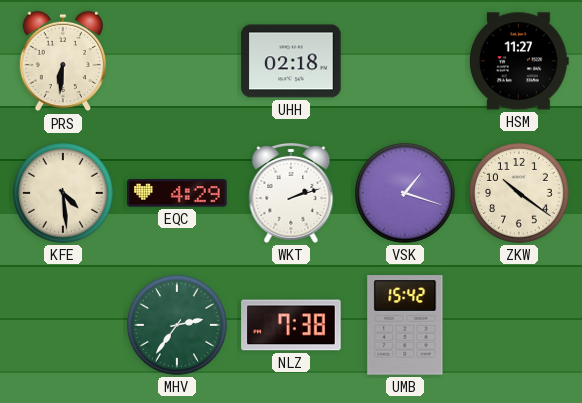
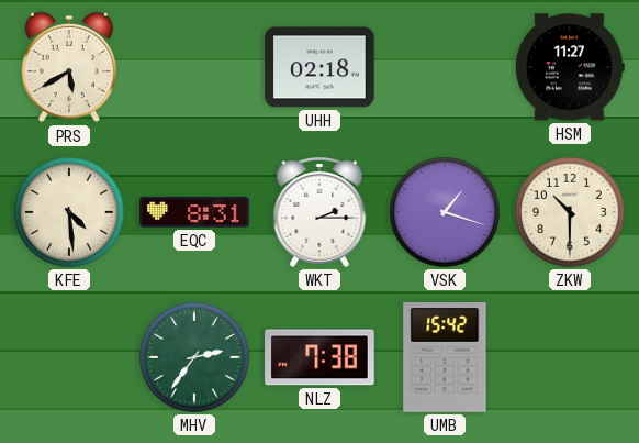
PRS: 6:31 -> 5:40 (68, 67)
EQC: 4:29 -> 8:31 (194, 212)
WKT: 2:12 -> 2:15 (319, 212)
ZKW: 10:21 -> 10:30 (571, 213)
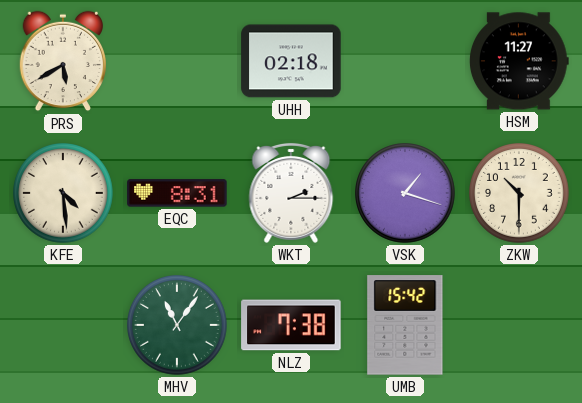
MHV: 2:36 -> 11:06 (178, 326)
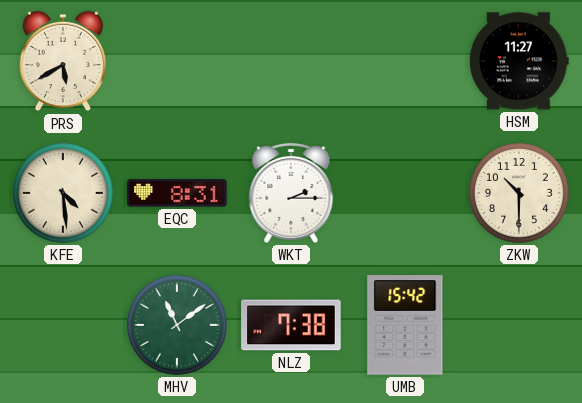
UHH: 02:18 -> none (291, 61)
VSK: 1:18 -> none (406, 194)
MHV: 11:06 -> 11:09 (178, 326)
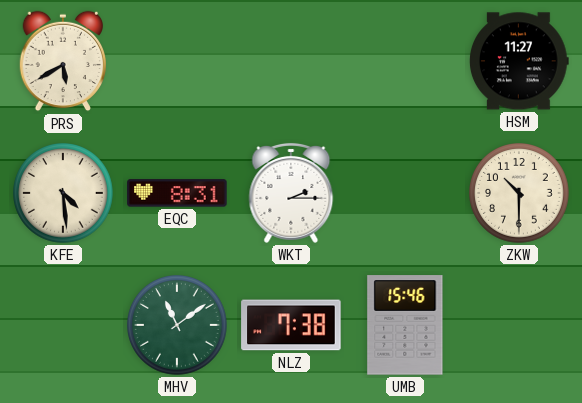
UMB: 15:42 -> 15:46 (405, 325)
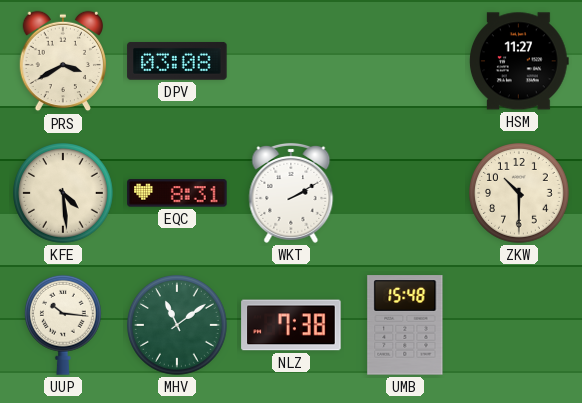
PRS: 5:40 -> 3:40 (62, 61)
DPV: none -> 03:08 (177, 61)
WKT: 2:15 -> 2:10 (291, 193)
UUP: none -> 10:16 (63, 325)
UMB: 15:46 -> 15:48 (405, 325)
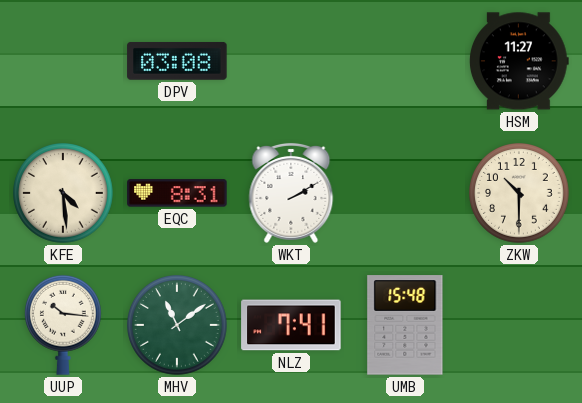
PRS: 3:40 -> none (62, 61)
NLZ: 7:38 -> 7:41 (291, 325)
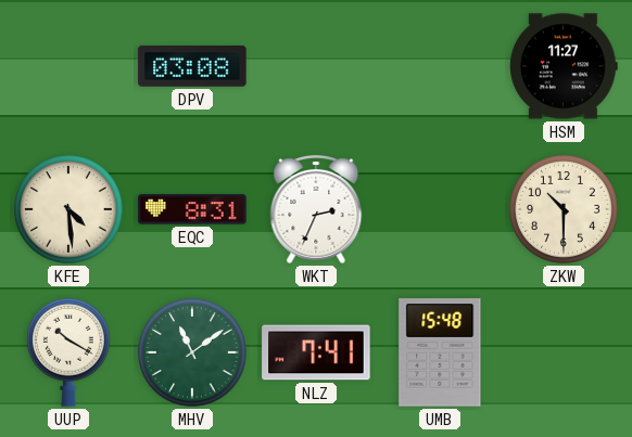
WKT: 2:10 -> 2:34 (316, 209)
UUP: 10:16 -> 10:20 (68, 352)
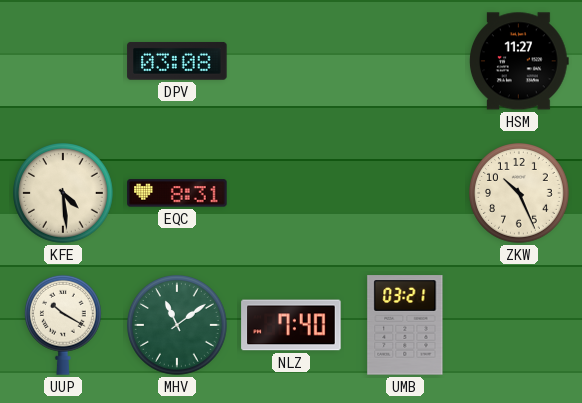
WKT: 2:34 -> none (316, 209)
ZKW: 10:30 -> 10:26 (520, 194)
NLZ: 7:41 -> 7:40 (291, 325)
UMB: 15:48 -> 03:21 (405, 325)
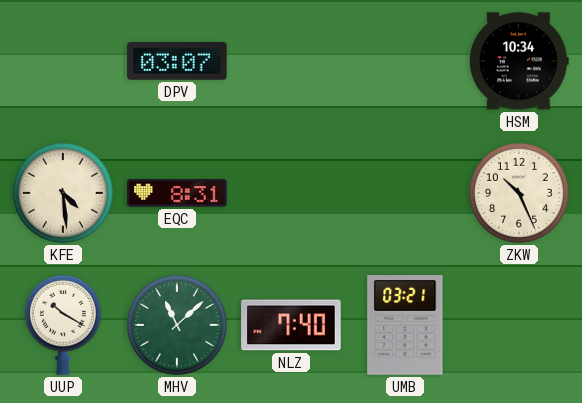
DPV: 03:08 -> 03:07 (177, 61)
HSM: 11:27 -> 10:34 (519, 61)
MHV: 11:09 -> 11:08 (178, 326)
